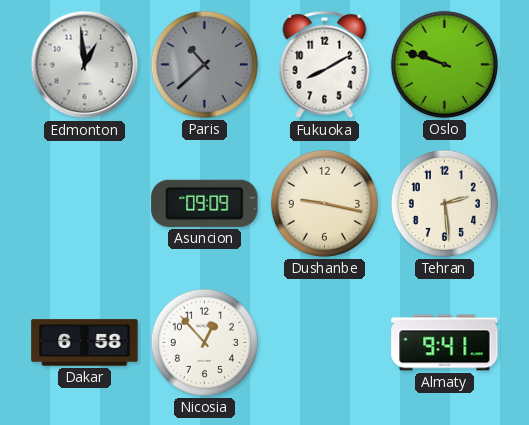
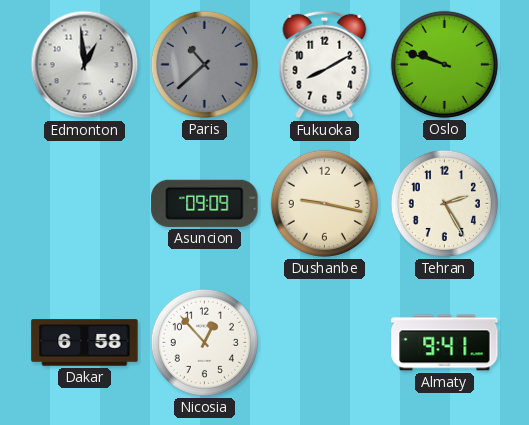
Tehran: 2:29 -> 2:25 (444, 203)
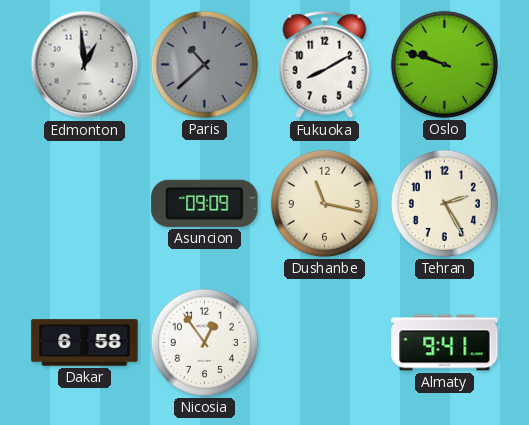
Dushanbe: 9:17 -> 11:17 (324, 203)
Nicosia: 12:53 -> 12:54 (204, 342)
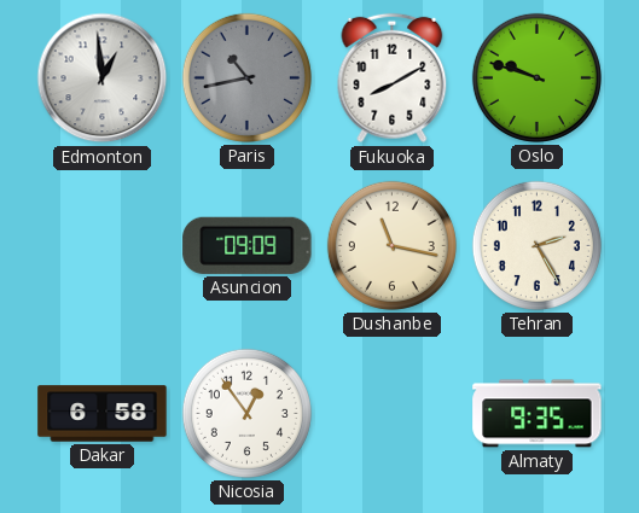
Paris: 10:38 -> 10:43 (246, 77)
Almaty: 9:41 -> 9:35 (538, 414)
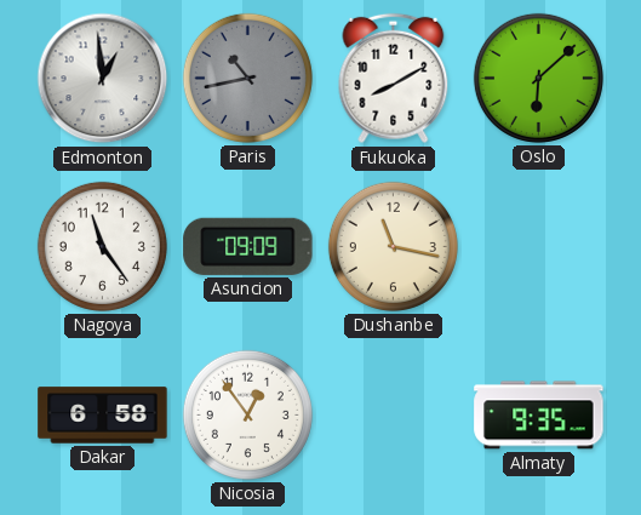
Oslo: 9:48 -> 6:08 (538, 78)
Nagoya: none -> 11:24 (102, 246)
Tehran: 2:25 -> none (536, 245)
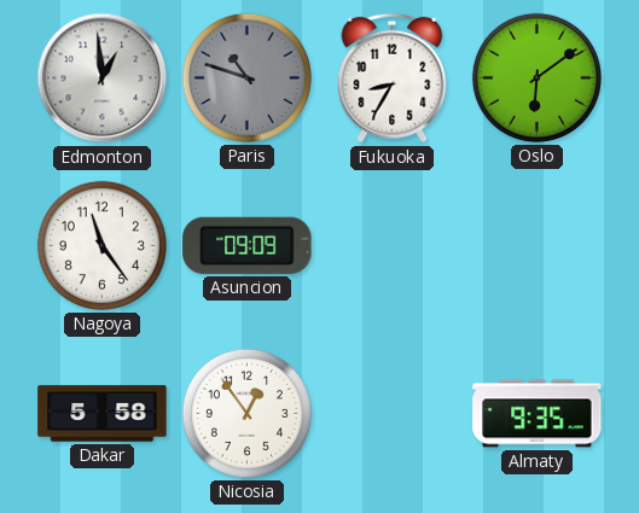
Paris: 10:43 -> 10:48 (246, 77)
Fukuoka: 8:10 -> 8:35 (393, 78)
Oslo: 6:08 -> 6:09 (536, 77)
Dushanbe: 11:17 -> none (393, 246)
Dakar: 6:58 -> 5:58 (103, 414)
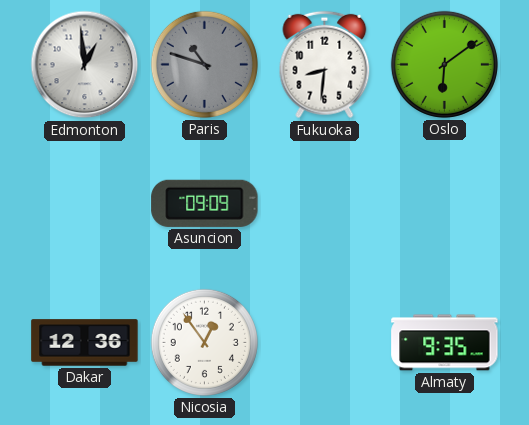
Fukuoka: 8:35 -> 8:31 (325, 65)
Nagoya: 11:24 -> none (101, 245)
Dakar: 5:58 -> 12:36 (85, 343)
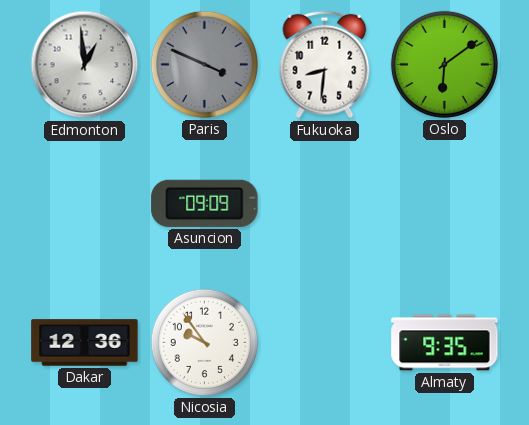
Paris: 10:48 -> 3:49 (204, 64)
Nicosia: 12:54 -> 9:54 (204, 342)
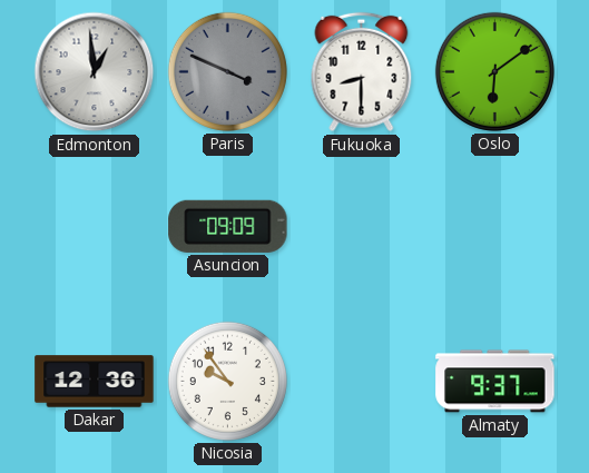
Fukuoka: 8:31 -> 8:30 (362, 72)
Almaty: 9:35 -> 9:37 (495, 382)
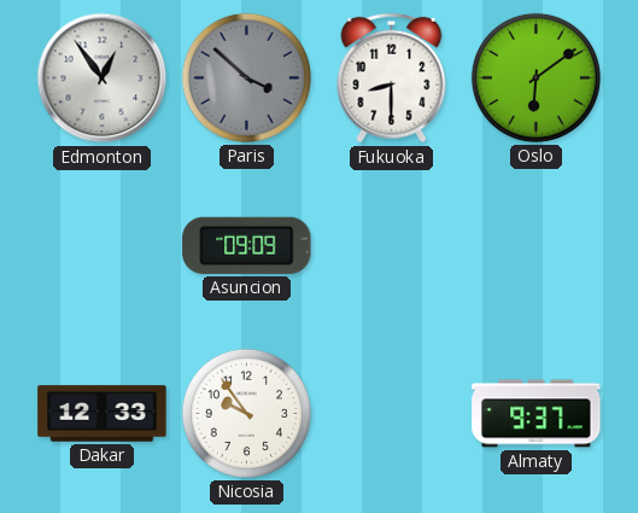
Edmonton: 12:59 -> 12:54 (103, 78)
Paris: 3:49 -> 3:52 (246, 77)
Dakar: 12:36 -> 12:33 (103, 414)
